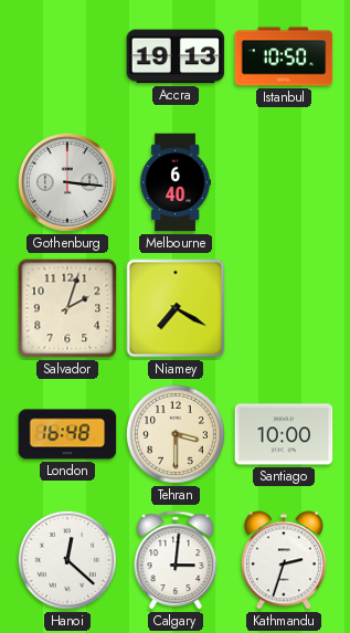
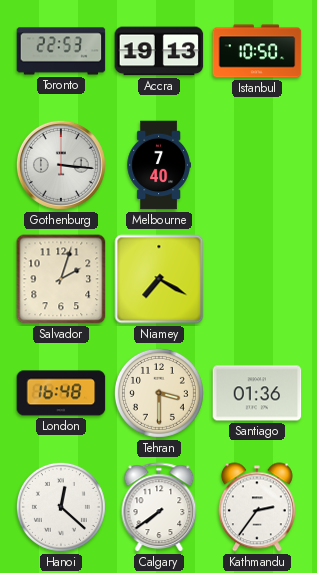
Toronto: none -> 22:53 (61, 51)
Melbourne: 6:40 -> 7:40 (159, 165)
Santiago: 10:00 -> 01:36 (257, 393)
Calgary: 3:01 -> 7:39 (159, 508)
Kathmandu: 2:33 -> 2:36 (257, 507)
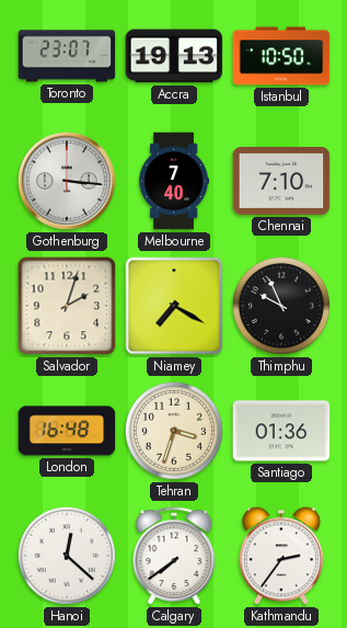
Toronto: 22:53 -> 23:07 (67, 56)
Chennai: none -> 7:10 (281, 182)
Thimphu: none -> 9:56 (281, 306)
Tehran: 3:30 -> 3:33 (174, 431)
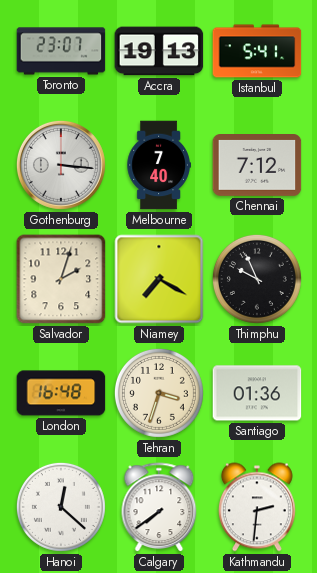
Istanbul: 10:50 -> 5:41 (257, 51)
Chennai: 7:10 -> 7:12 (257, 166)
Kathmandu: 2:36 -> 2:31 (257, 507)
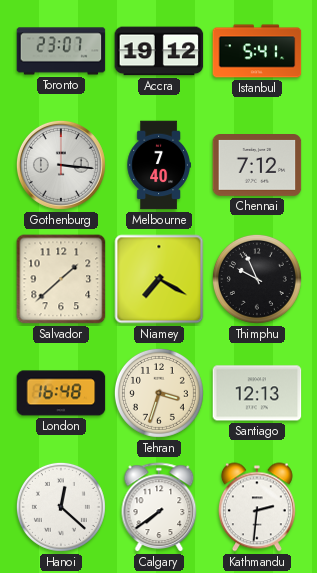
Accra: 19:13 -> 19:12 (159, 51)
Salvador: 2:03 -> 1:38 (61, 279)
Santiago: 01:36 -> 12:13 (257, 393)
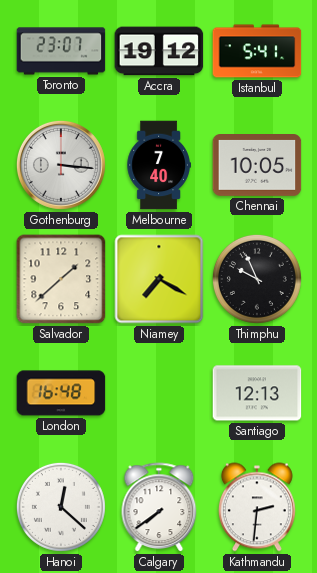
Chennai: 7:12 -> 10:05 (257, 166)
Tehran: 3:33 -> none (159, 393)
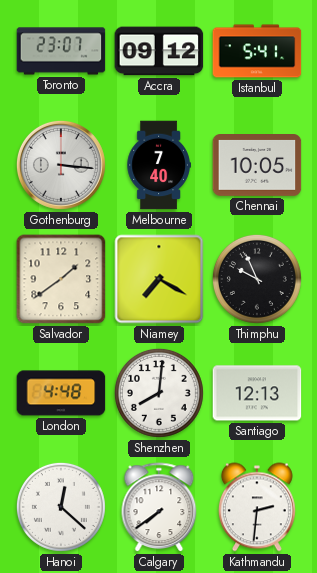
Accra: 19:12 -> 09:12 (159, 51)
Salvador: 1:38 -> 1:39 (61, 279)
London: 16:48 -> 4:48 (61, 393)
Shenzhen: none -> 8:01 (159, 393)
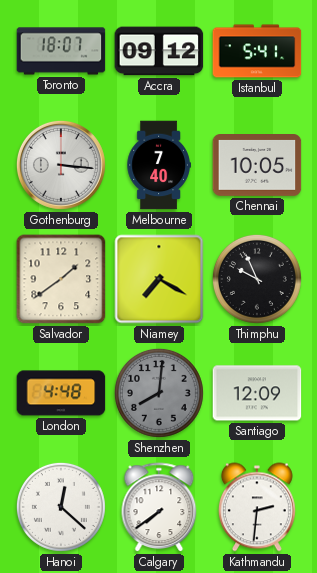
Toronto: 23:07 -> 18:07 (61, 51)
Shenzhen dial: white -> grey (159, 393)
Santiago: 12:13 -> 12:09 (257, 393)
